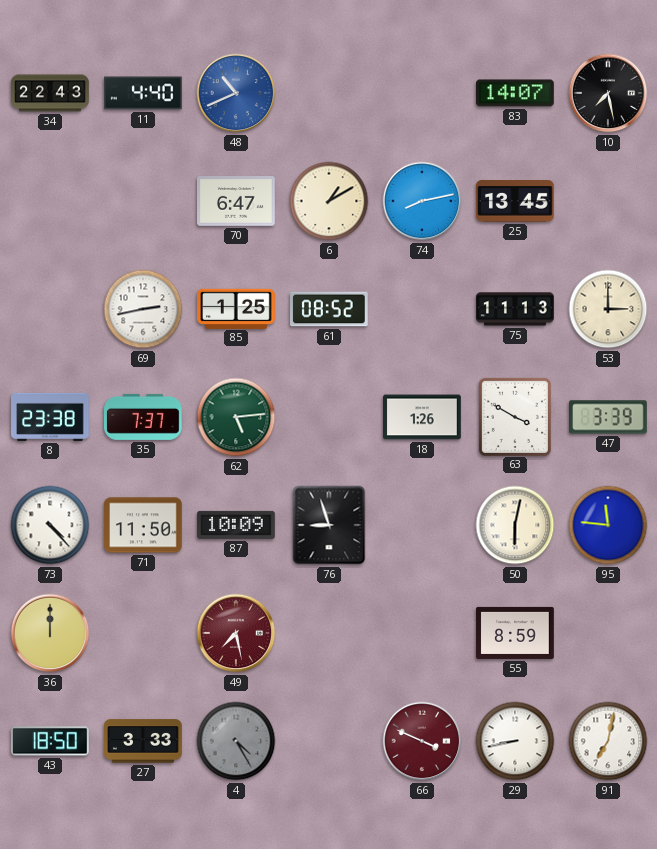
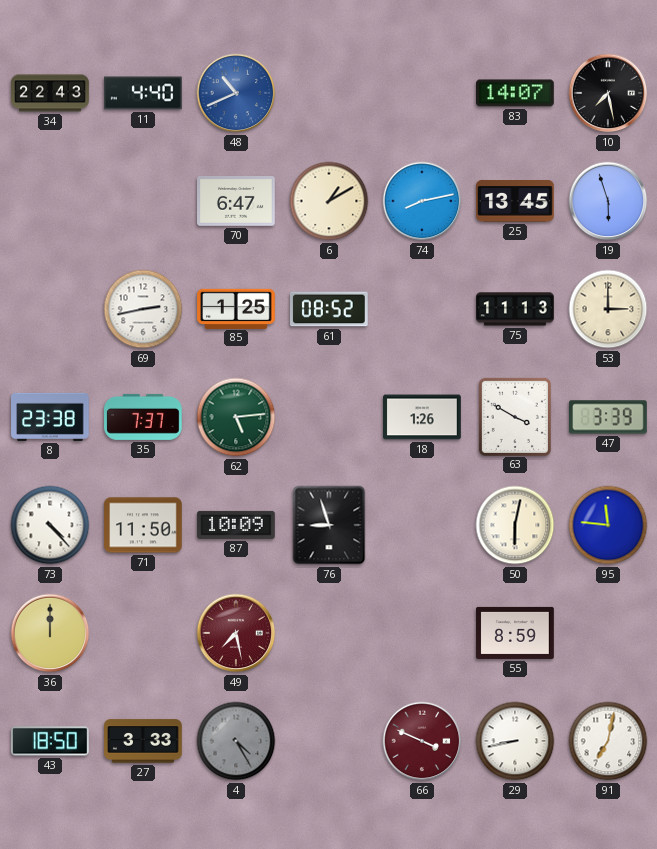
19: none -> 5:57 (608, 201)
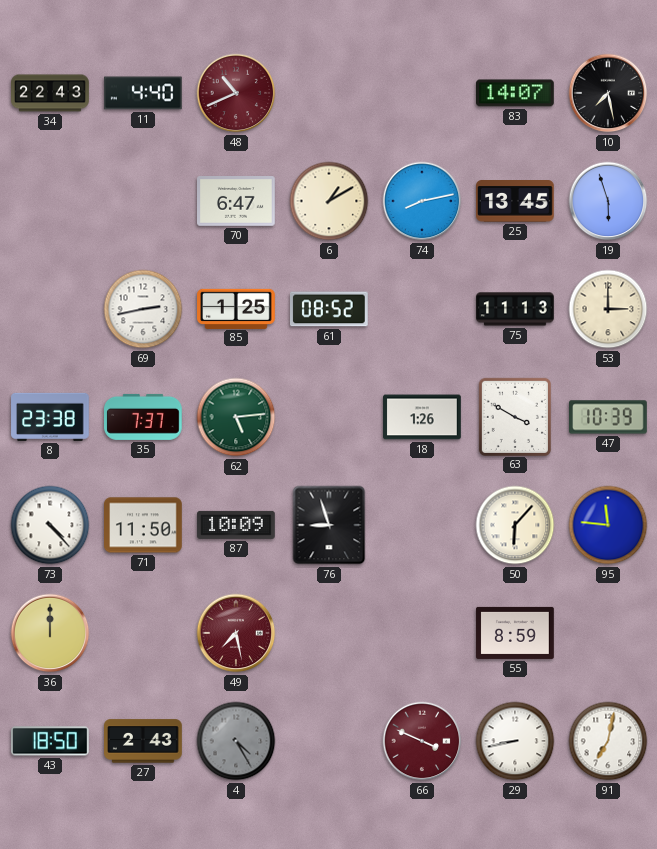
48 dial: blue -> burgundy (236, 93)
47: 3:39 -> 10:39 (609, 417)
50: 6:02 -> 6:07 (515, 525)
27: 3:33 -> 2:43 (143, 741)
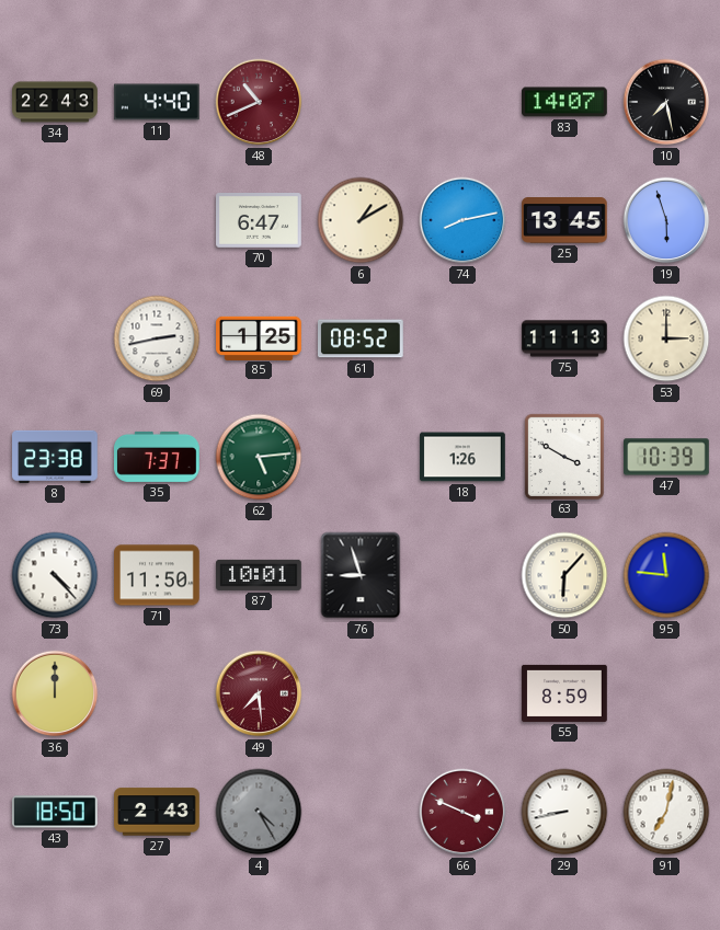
87: 10:09 -> 10:01 (259, 575)
49: 7:28 -> 7:29 (259, 693)
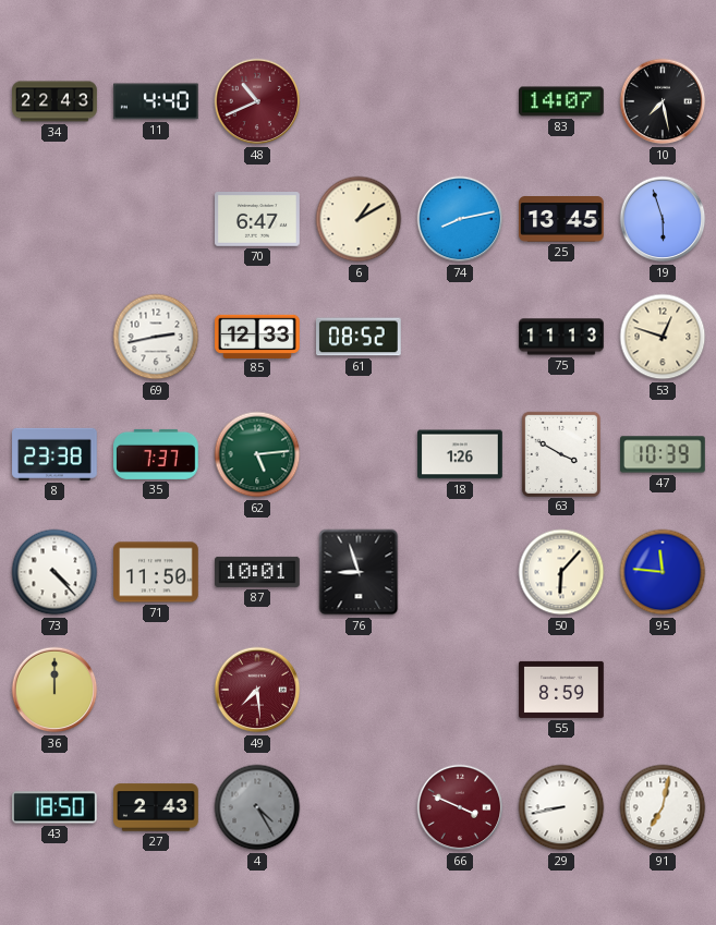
85: 1:25 -> 12:33 (257, 336)
53: 3:00 -> 12:48 (663, 337)
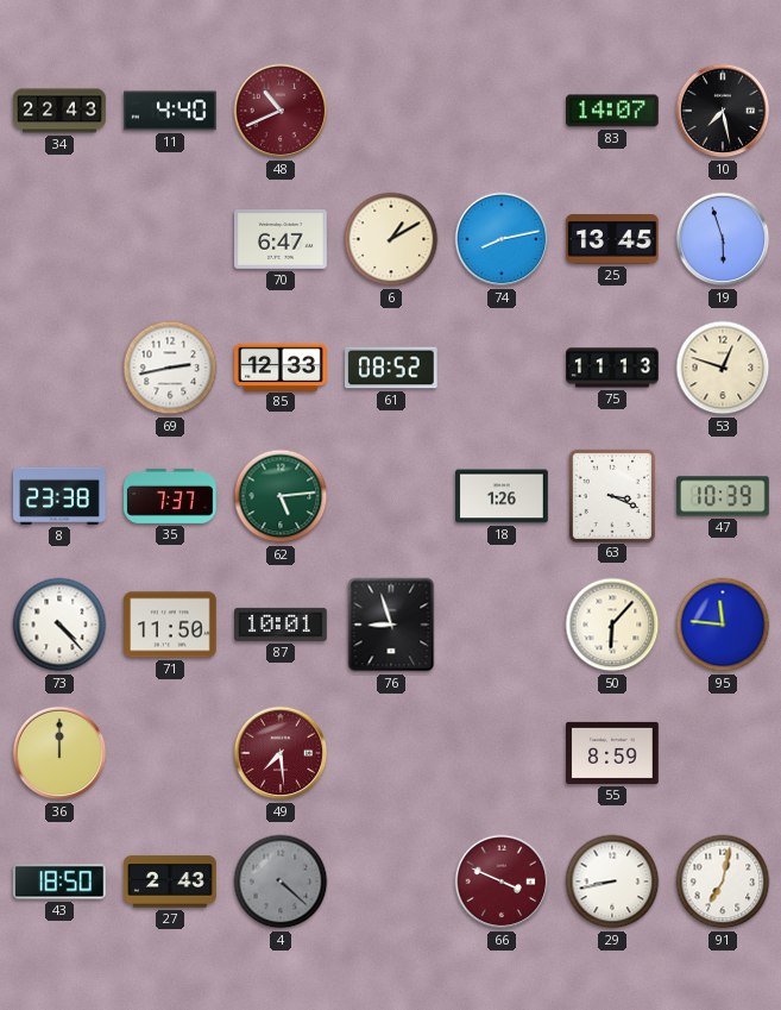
63: 3:50 -> 3:19 (612, 495)
4: 4:25 -> 4:22 (281, 882)
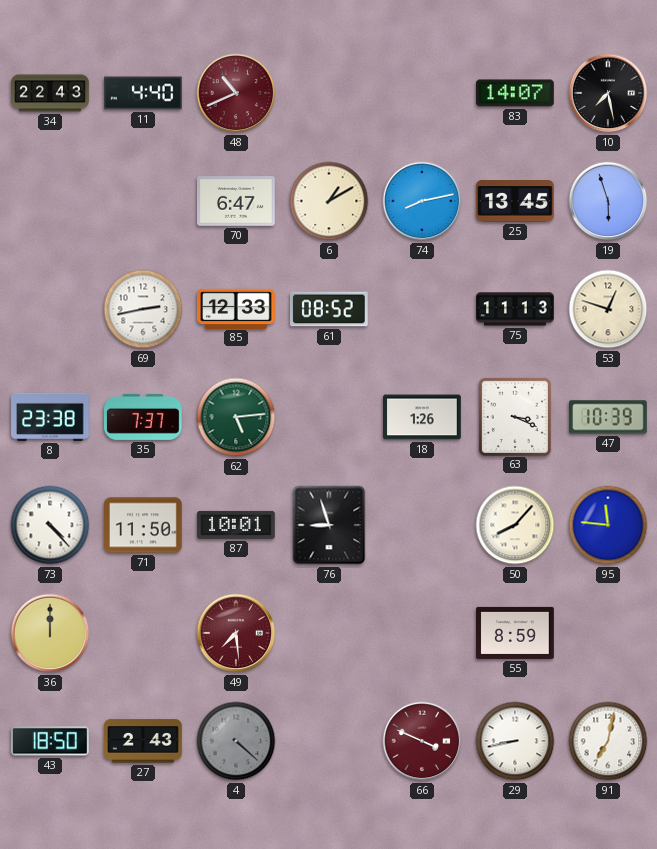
50: 6:07 -> 8:07 (515, 525)
